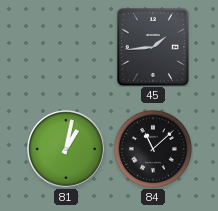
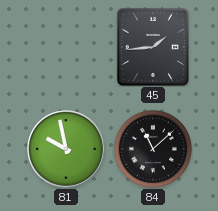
81: 1:02 -> 9:58 (67, 150)
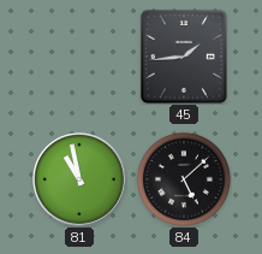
81: 9:58 -> 10:58 (81, 181)
84: 11:08 -> 5:08 (184, 179)
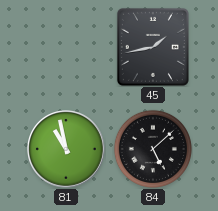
45: 1:44 -> 1:43 (153, 47)
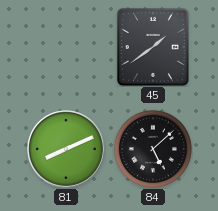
45: 1:43 -> 1:39 (153, 47)
81: 10:58 -> 8:11 (67, 150)
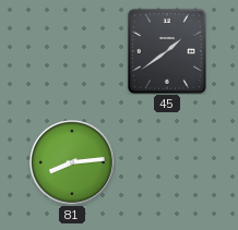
81: 8:11 -> 8:14 (73, 164)
84: 5:08 -> none (153, 149)
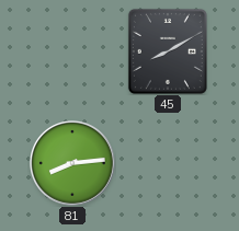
45: 1:39 -> 8:10 (168, 51)
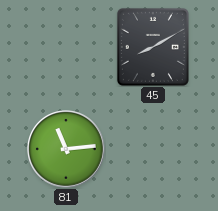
81: 8:14 -> 11:14 (67, 150)
